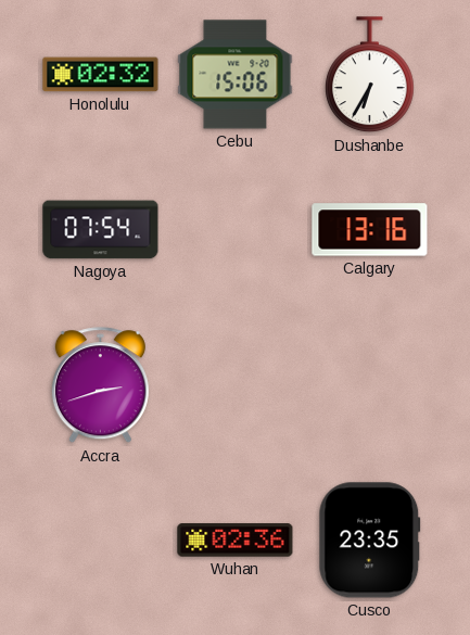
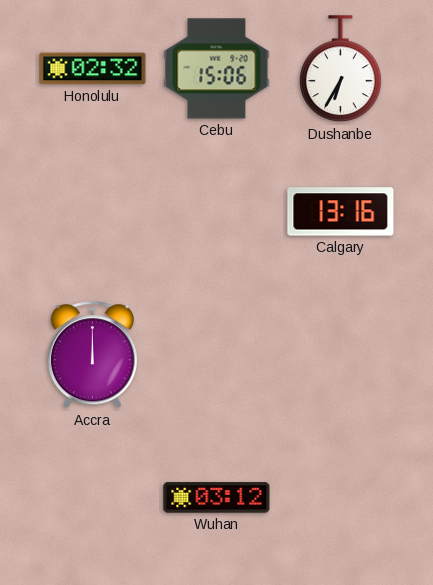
Nagoya: 07:54 -> none (101, 230)
Accra: 2:42 -> 12:00 (92, 355)
Wuhan: 02:36 -> 03:12 (217, 498)
Cusco: 23:35 -> none (370, 541)
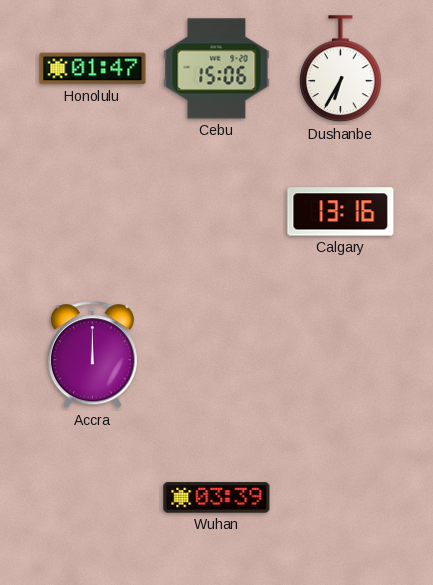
Honolulu: 02:32 -> 01:47 (93, 69)
Wuhan: 03:12 -> 03:39 (217, 498)
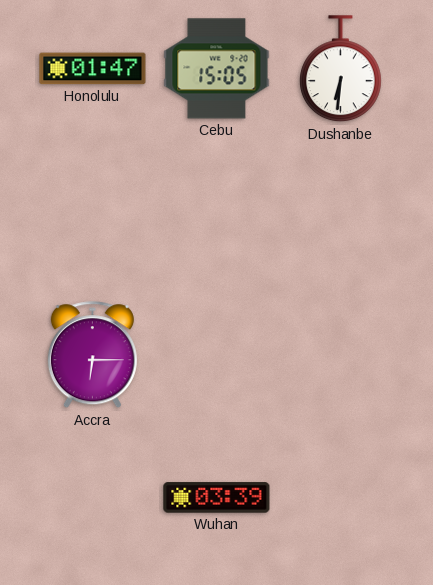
Cebu: 15:06 -> 15:05 (217, 69)
Dushanbe: 6:35 -> 6:31 (341, 69)
Calgary: 13:16 -> none (341, 212)
Accra: 12:00 -> 6:15 (92, 355)
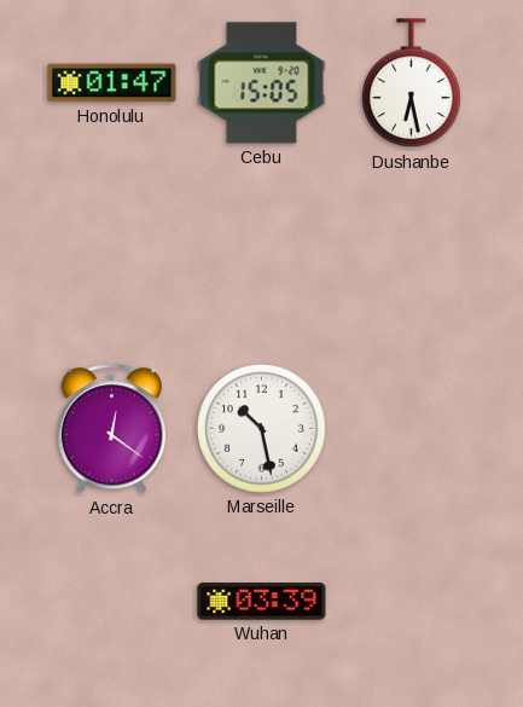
Dushanbe: 6:31 -> 6:28 (412, 83)
Accra: 6:15 -> 12:21 (111, 429)
Marseille: none -> 10:28 (262, 429)
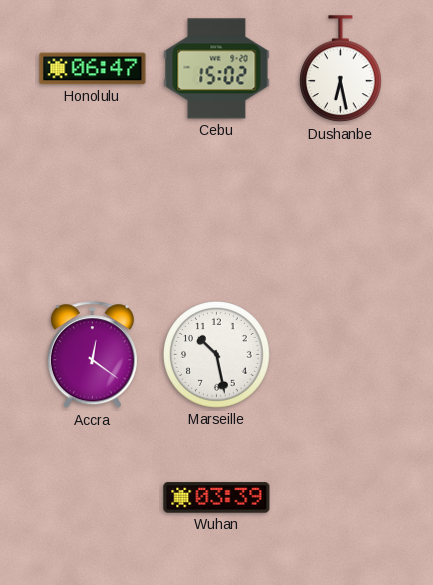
Honolulu: 01:47 -> 06:47 (93, 69)
Cebu: 15:05 -> 15:02 (217, 69)
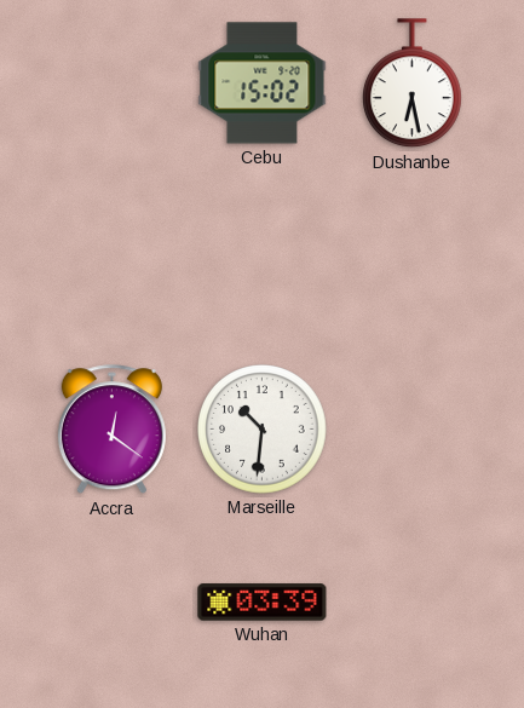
Honolulu: 06:47 -> none (93, 69)
Marseille: 10:28 -> 10:31 (263, 430)
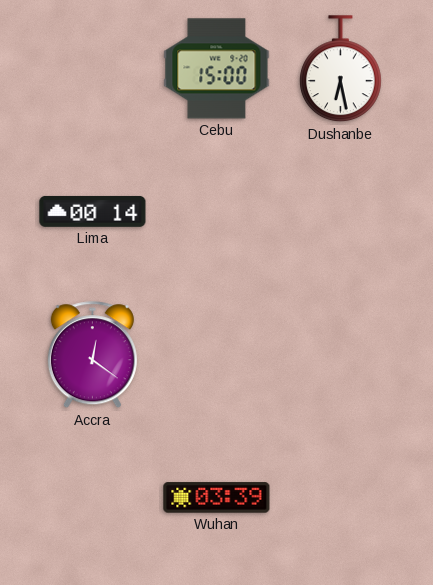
Cebu: 15:02 -> 15:00 (217, 69)
Lima: none -> 00:14 (93, 211)
Marseille: 10:31 -> none (263, 430)
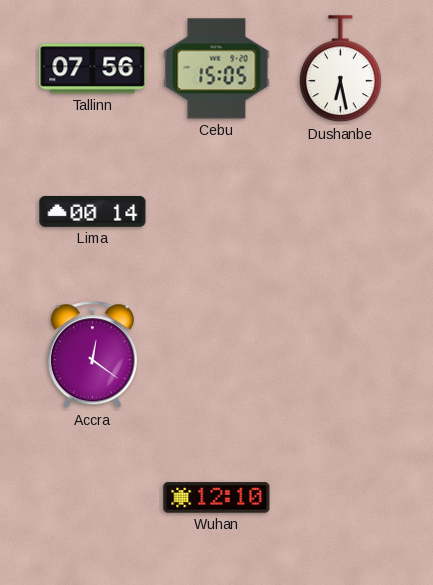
Tallinn: none -> 07:56 (93, 69)
Cebu: 15:00 -> 15:05 (217, 69)
Wuhan: 03:39 -> 12:10 (217, 498)
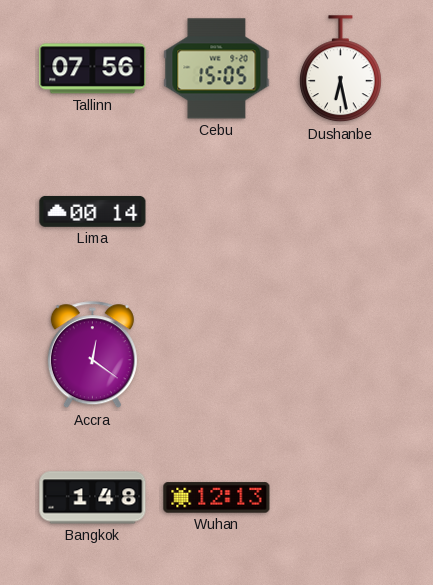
Bangkok: none -> 1:48 (93, 498)
Wuhan: 12:10 -> 12:13 (217, 498)
